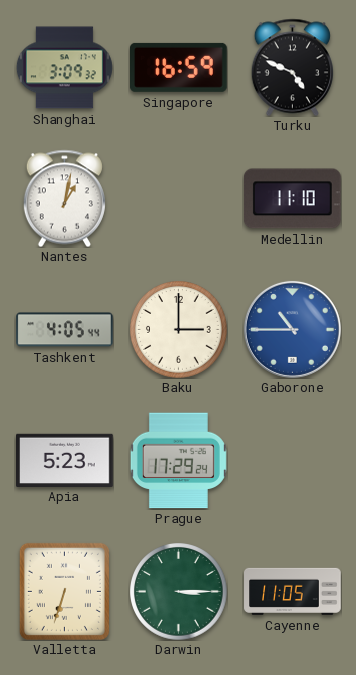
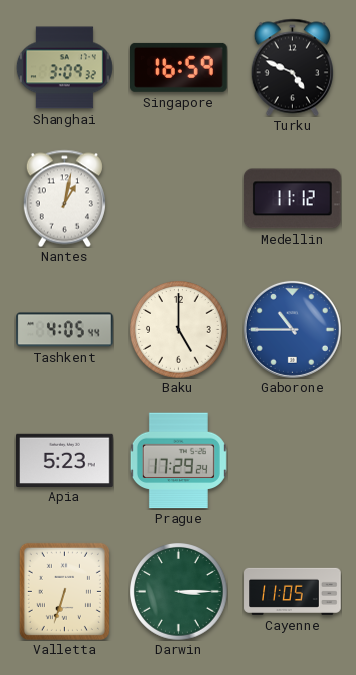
Medellin: 11:10 -> 11:12 (292, 199)
Baku: 3:00 -> 5:00 (179, 330)
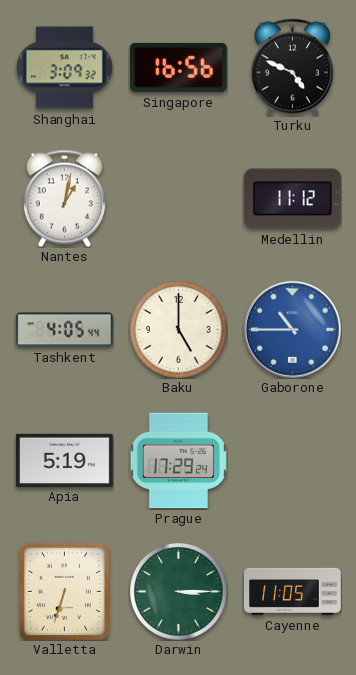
Singapore: 16:59 -> 16:56 (179, 67)
Apia: 5:23 -> 5:19 (65, 460)
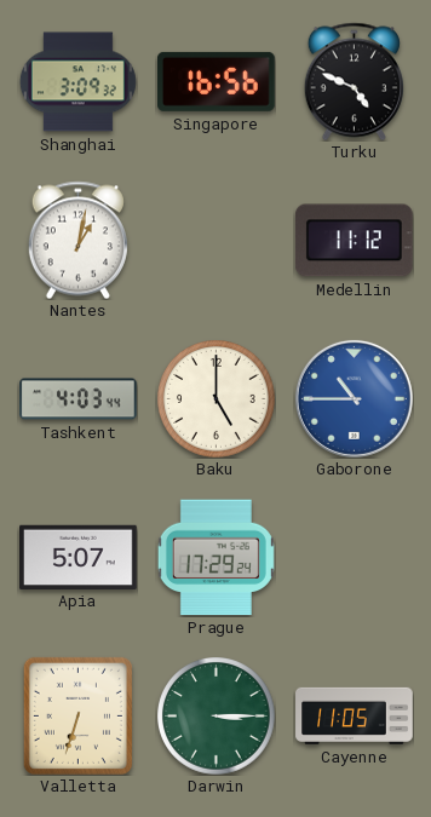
Tashkent: 4:05 -> 4:03 (79, 399)
Apia: 5:19 -> 5:07 (79, 557)
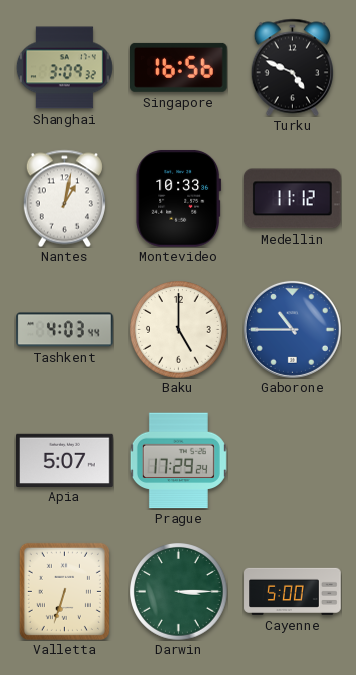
Montevideo: none -> 10:33 (179, 198)
Cayenne: 11:05 -> 5:00 (293, 591)
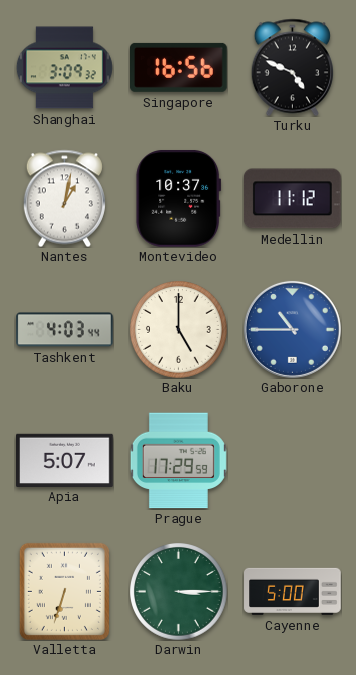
Montevideo: 10:33 -> 10:37 (179, 198)
Prague: 17:29:24 -> 17:29:59 (178, 461)
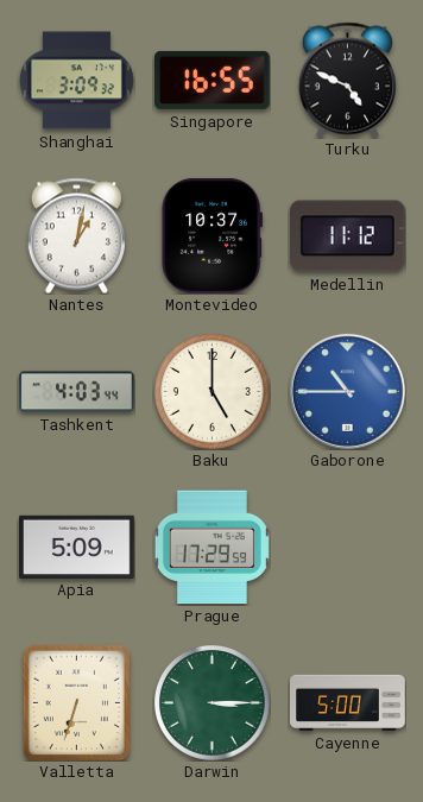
Singapore: 16:56 -> 16:55 (213, 80)
Apia: 5:07 -> 5:09 (77, 547)
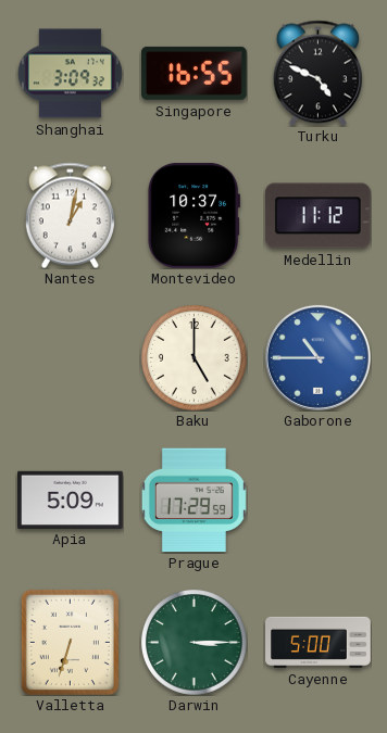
Tashkent: 4:03 -> none (77, 392)
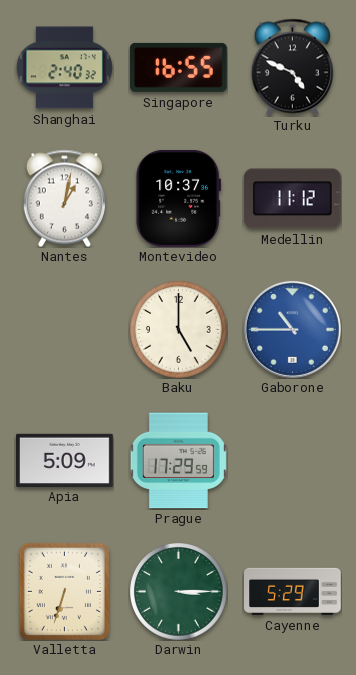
Shanghai: 3:09 -> 2:40 (64, 68)
Cayenne: 5:00 -> 5:29 (293, 591)
